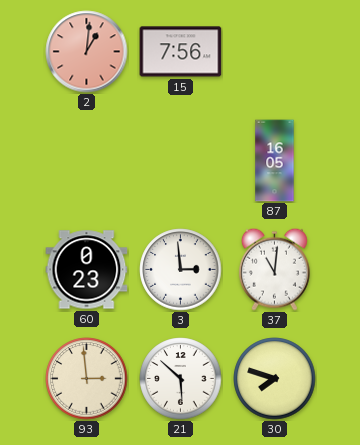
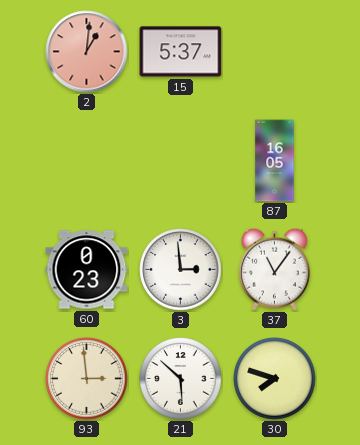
15: 7:56 -> 5:37 (181, 52)
37: 11:01 -> 11:06 (274, 269)
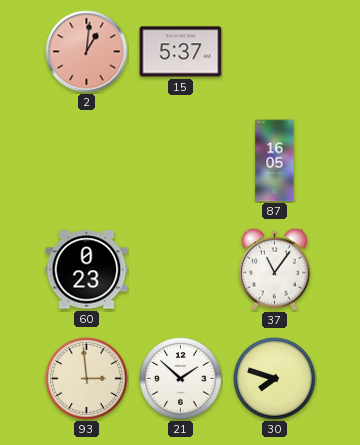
3: 2:59 -> none (181, 270)
21: 5:52 -> 1:52 (181, 379)
